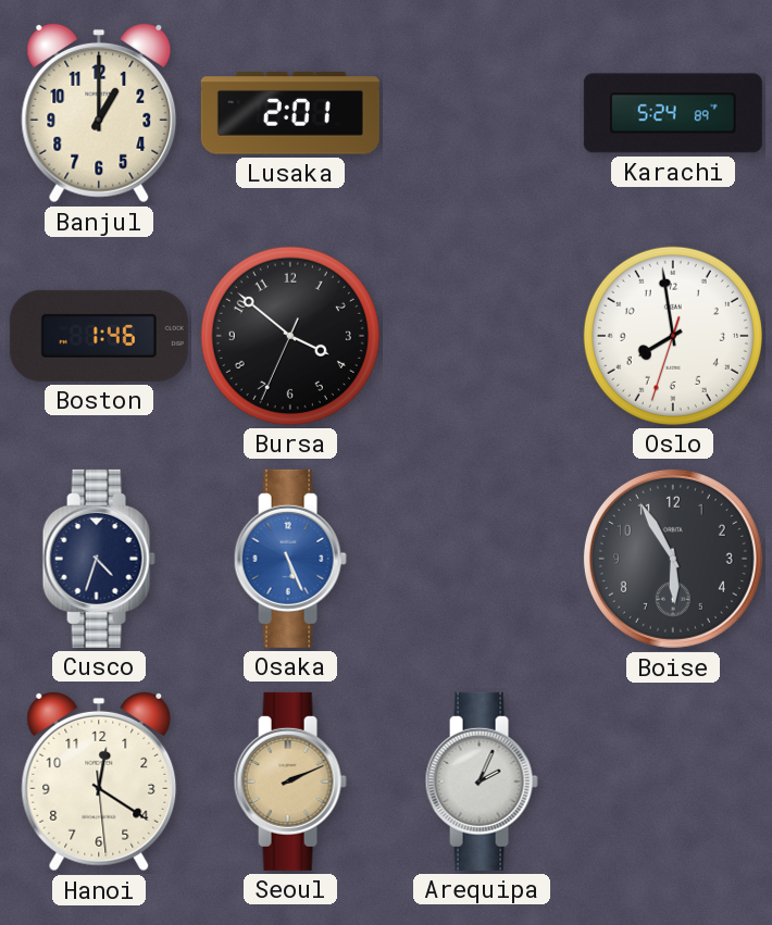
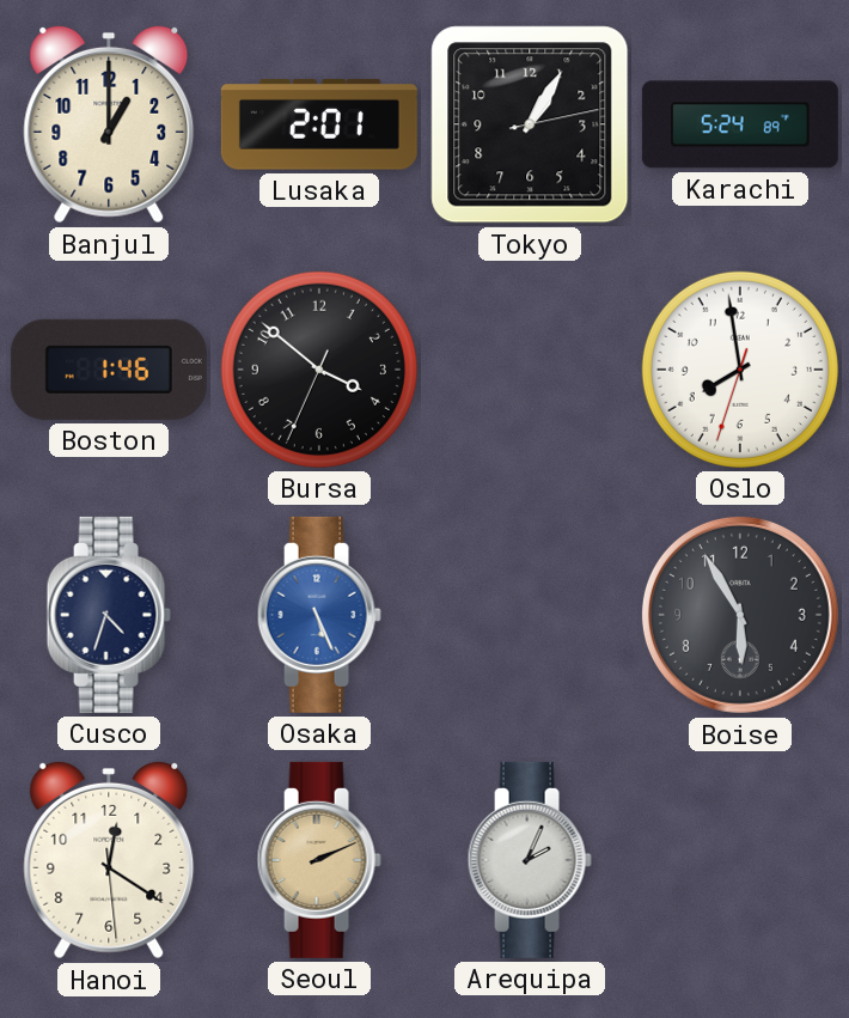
Tokyo: none -> 1:05 (530, 124)
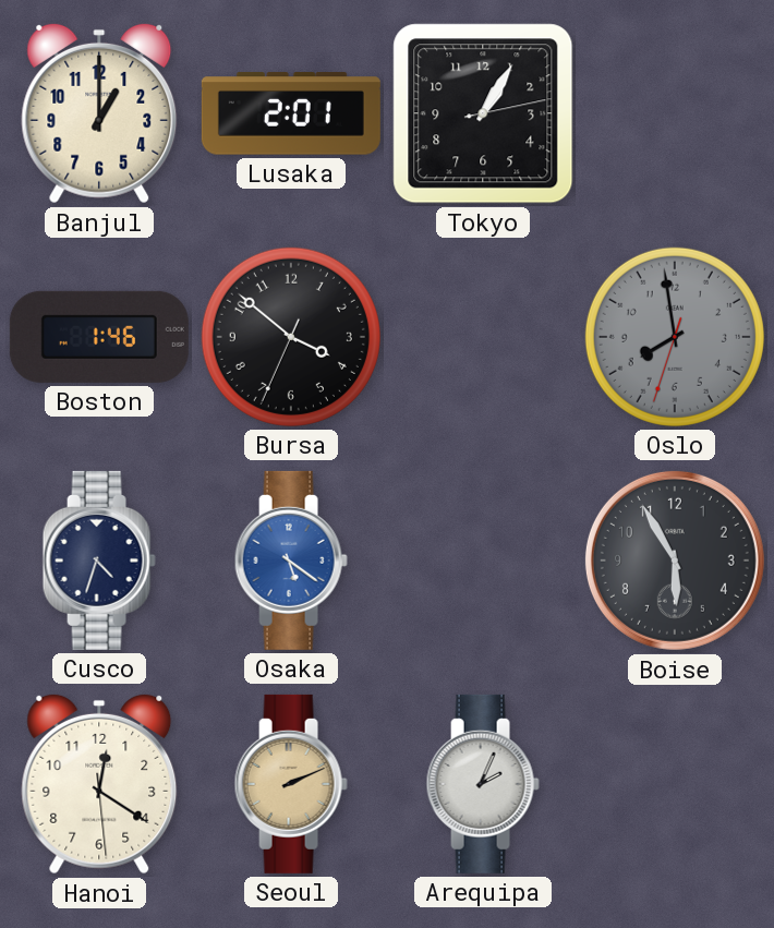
Karachi: 5:24 -> none (740, 124)
Oslo dial: white -> grey (675, 337)
Osaka: 5:26 -> 5:21 (291, 561)
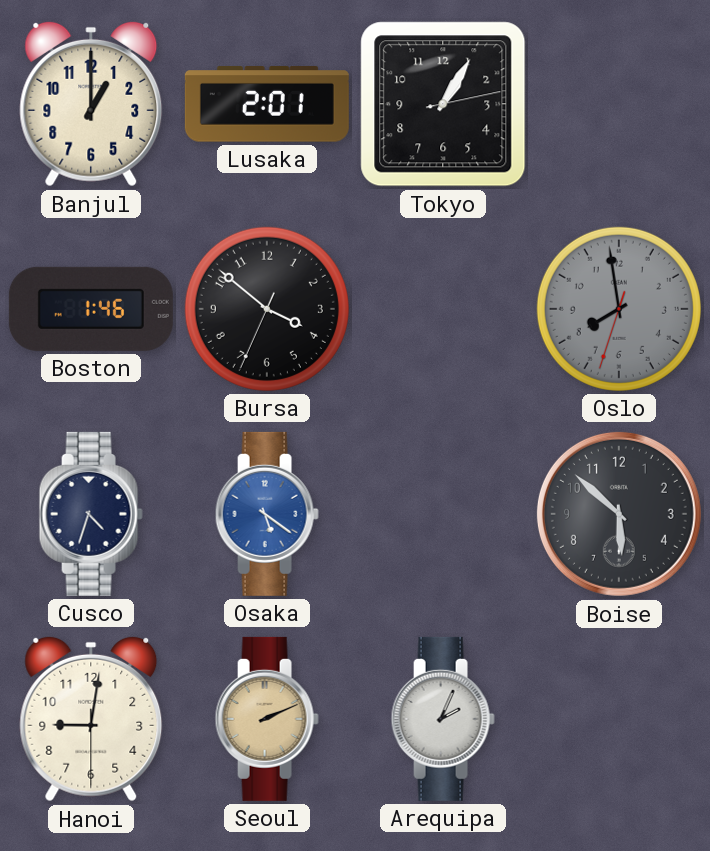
Boise: 5:55 -> 5:52 (619, 514)
Hanoi: 12:20 -> 9:01 (91, 719)
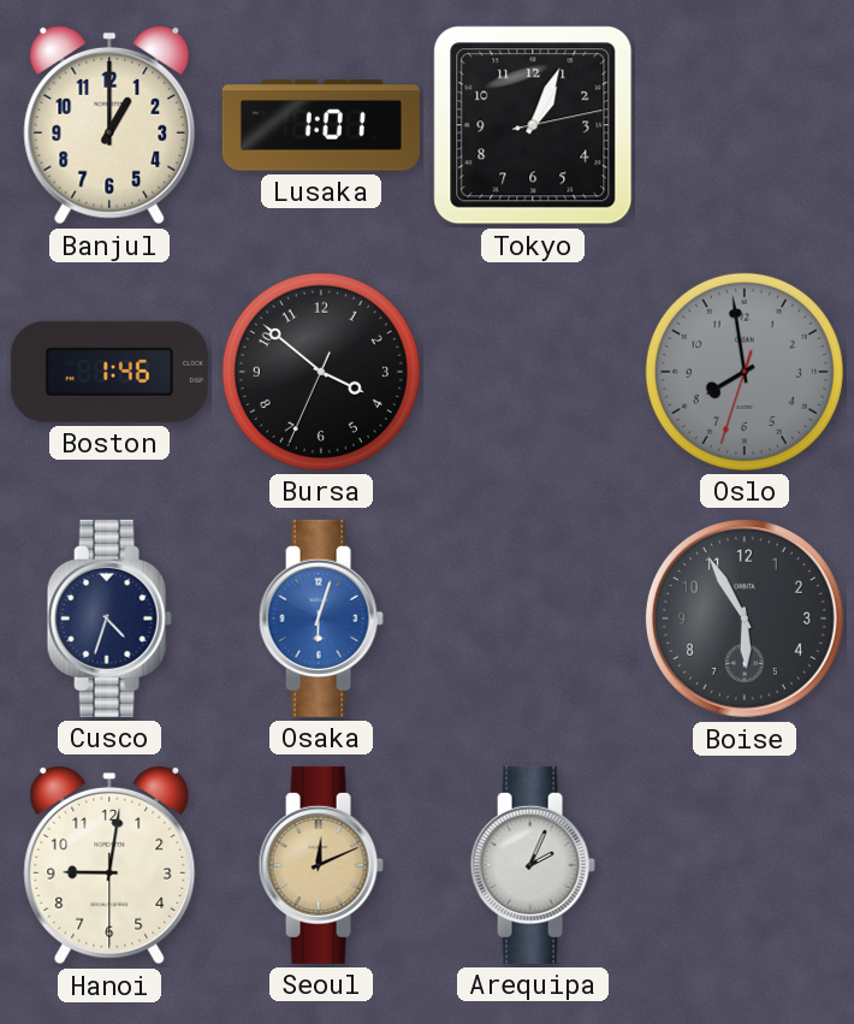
Lusaka: 2:01 -> 1:01 (321, 125)
Tokyo: 1:05 -> 1:04 (533, 125)
Osaka: 5:21 -> 6:03 (321, 618)
Boise: 5:52 -> 5:55 (745, 618)
Seoul: 2:11 -> 12:11 (321, 865)
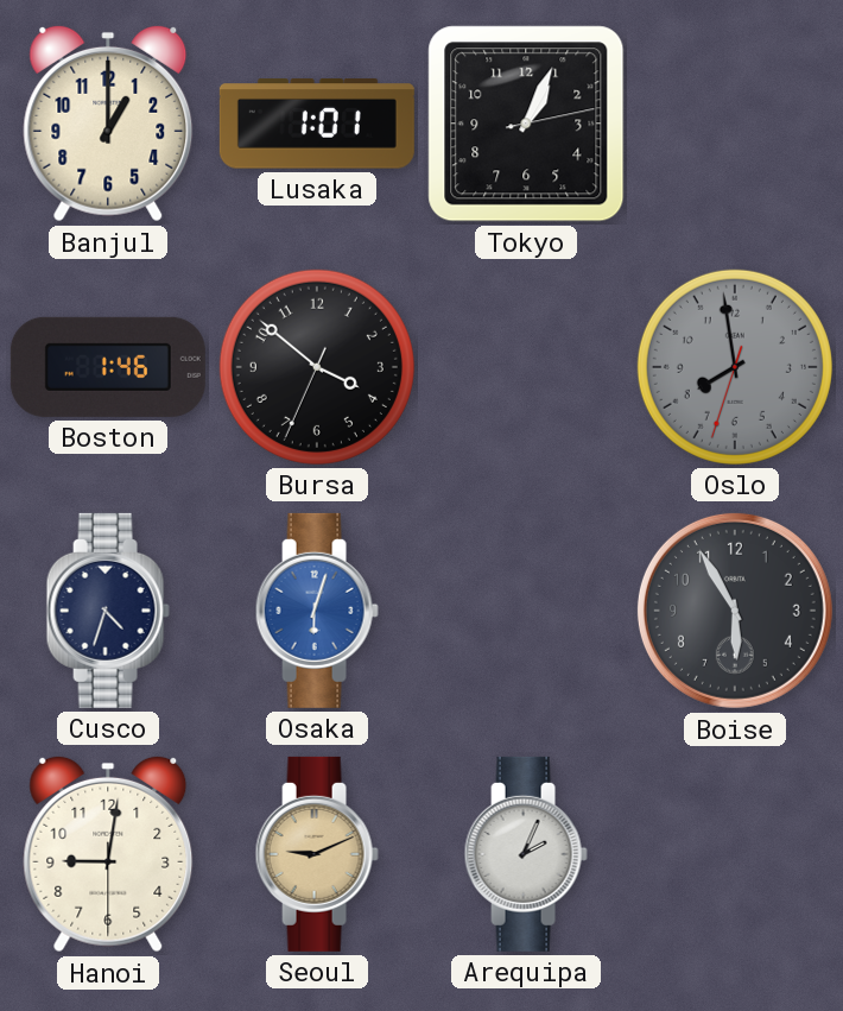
Seoul: 12:11 -> 9:11 (317, 854)
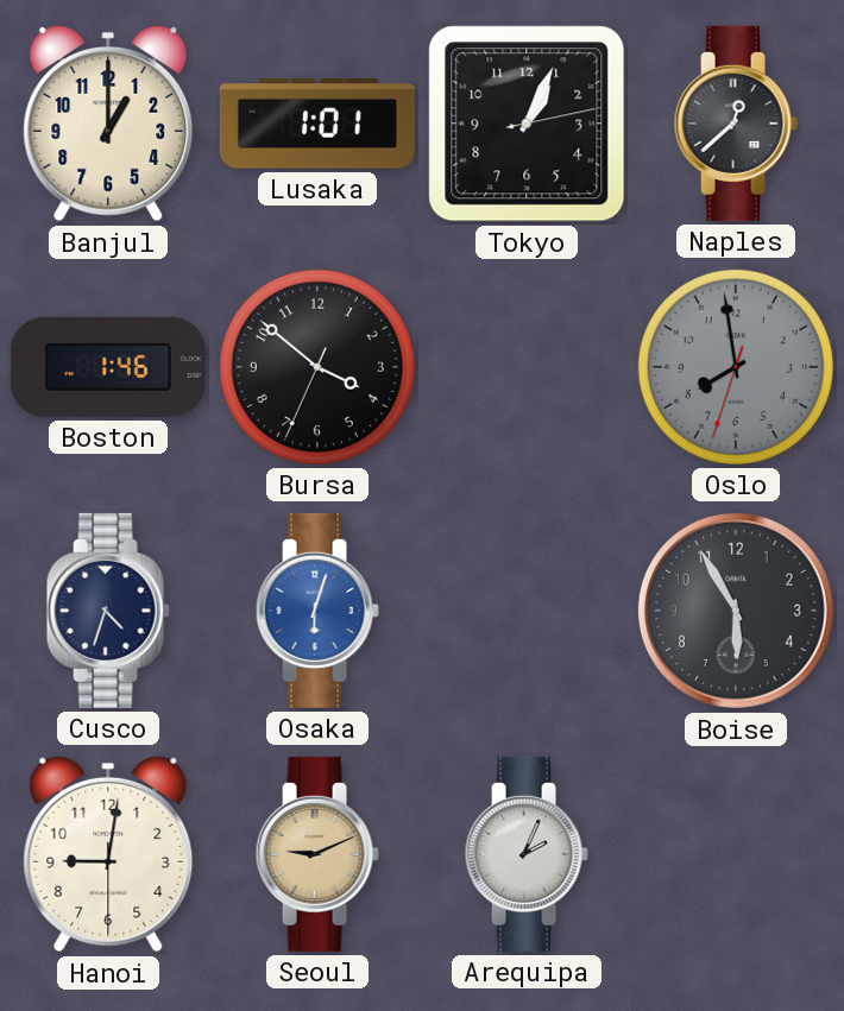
Naples: none -> 12:38 (736, 124)
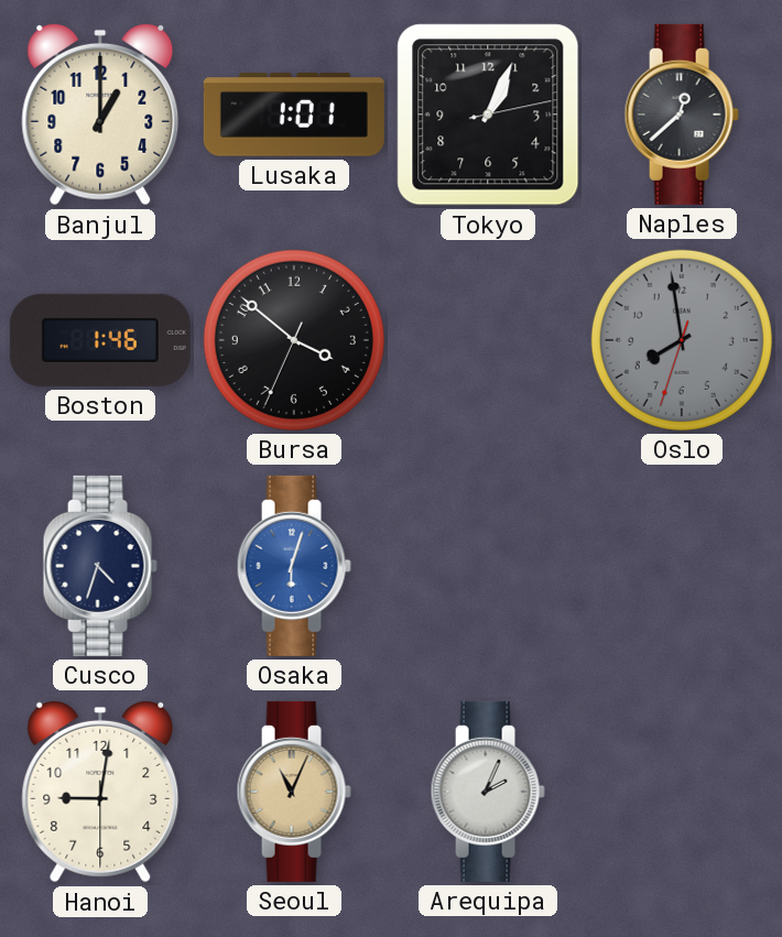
Boise: 5:55 -> none (736, 611)
Seoul: 9:11 -> 11:04 (294, 792)
